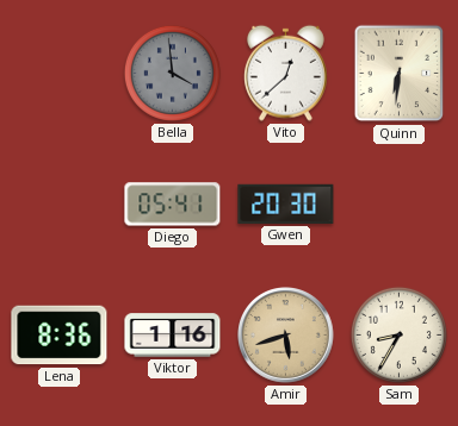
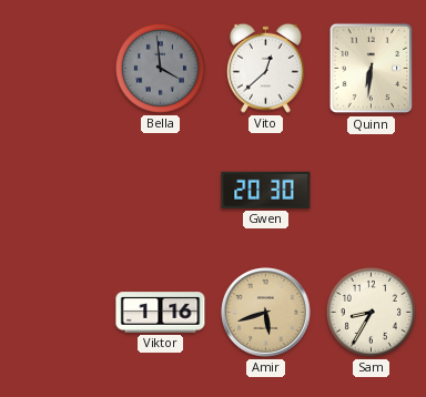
Diego: 05:41 -> none (173, 205)
Lena: 8:36 -> none (60, 336)
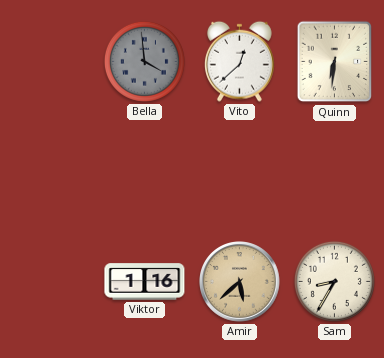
Gwen: 20:30 -> none (266, 190)
Amir: 5:42 -> 5:38 (240, 282)
